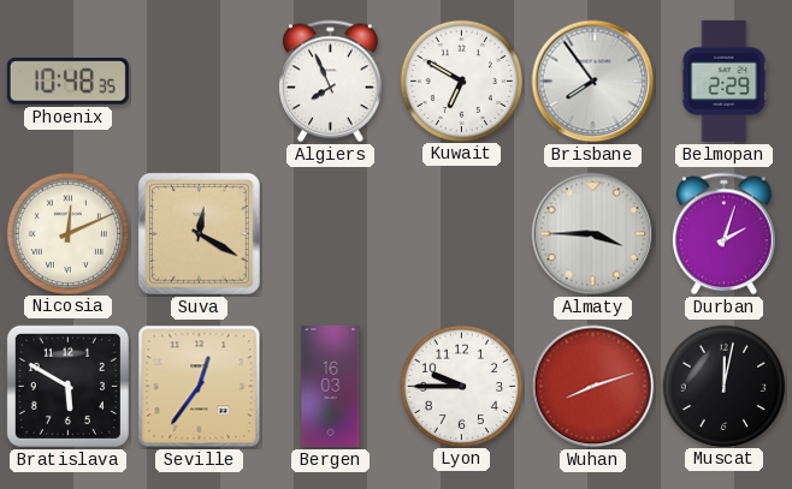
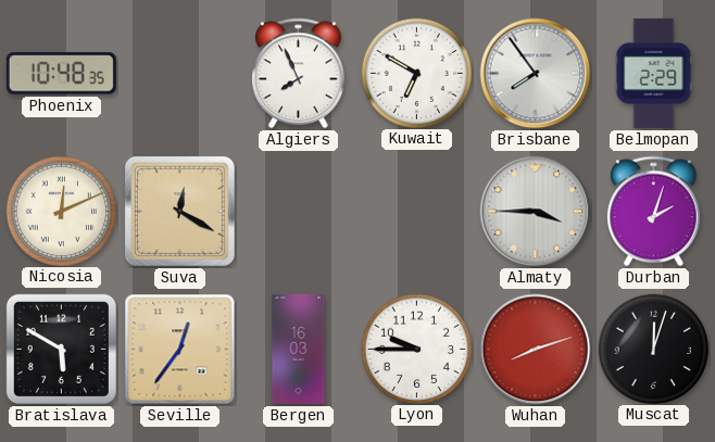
Muscat: 12:02 -> 12:03 (653, 349)
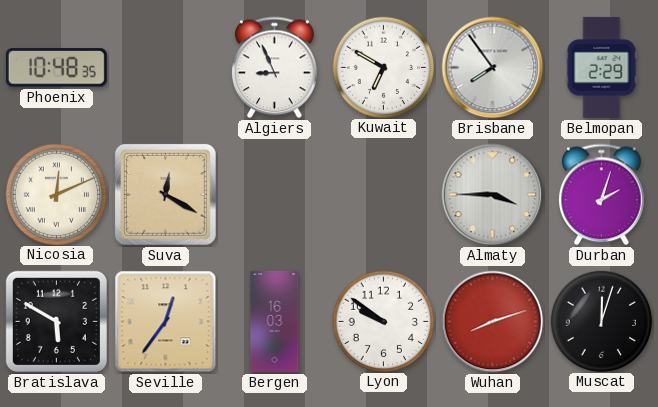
Algiers: 7:56 -> 8:56 (275, 68)
Lyon: 9:45 -> 9:51 (383, 321)
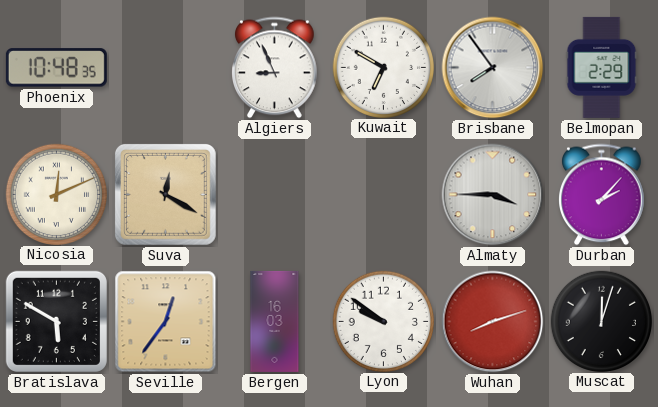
Durban: 2:03 -> 2:07 (602, 195)
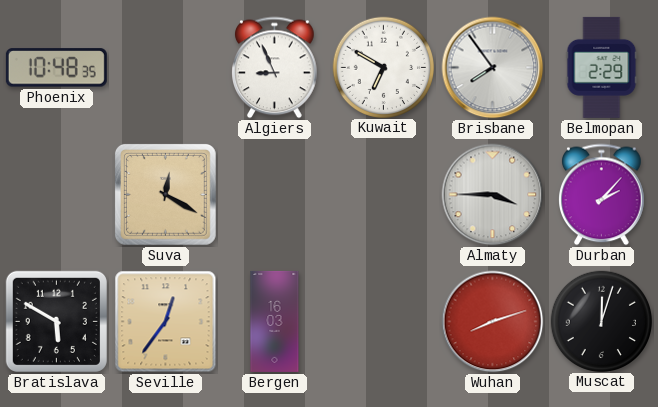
Nicosia: 12:11 -> none (56, 194)
Lyon: 9:51 -> none (383, 321)
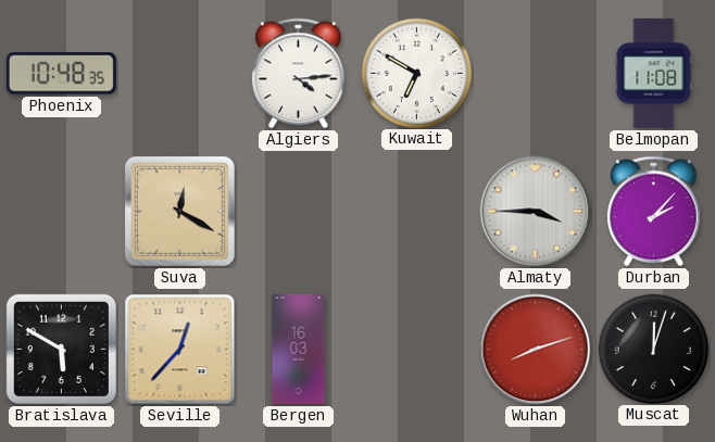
Algiers: 8:56 -> 4:14 (299, 74)
Brisbane: 7:54 -> none (493, 68)
Belmopan: 2:29 -> 11:08 (654, 73)
Seville: 12:36 -> 12:37 (180, 350)
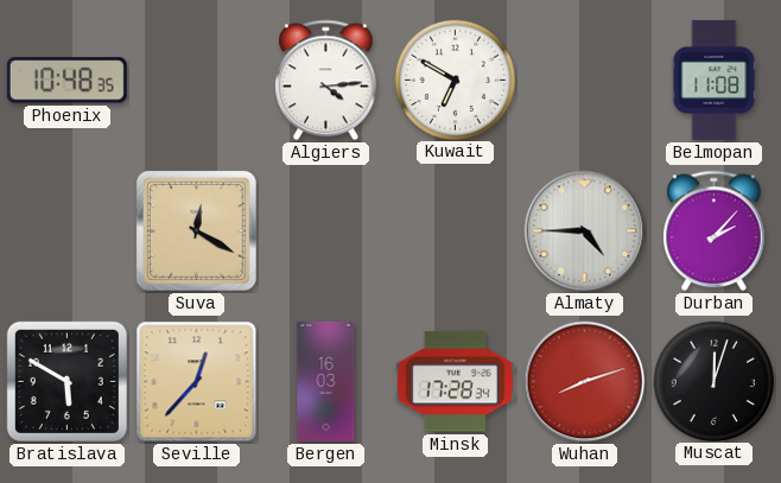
Almaty: 3:45 -> 4:45 (585, 231)
Minsk: none -> 17:28 (455, 382)
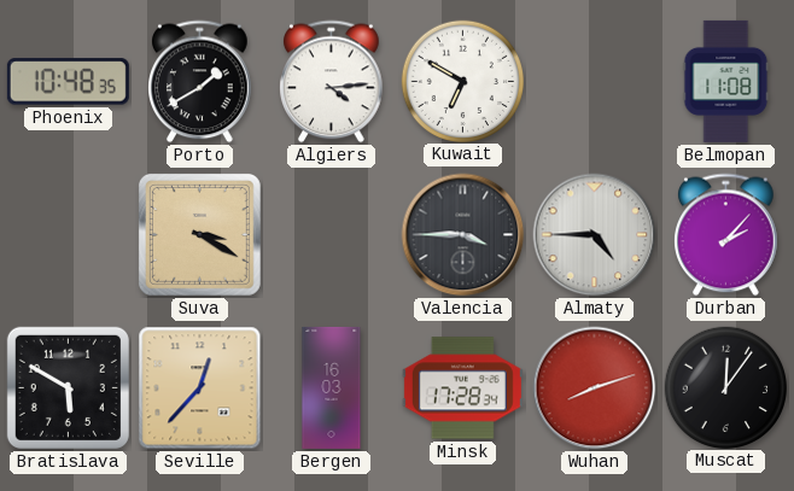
Porto: none -> 1:40 (200, 82)
Suva: 12:20 -> 3:20 (199, 234)
Valencia: none -> 3:45 (463, 235)
Muscat: 12:03 -> 12:06 (725, 387)
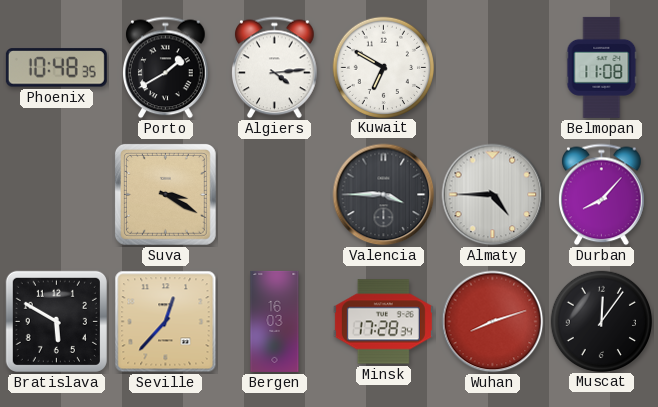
Durban: 2:07 -> 8:07 (602, 195)
